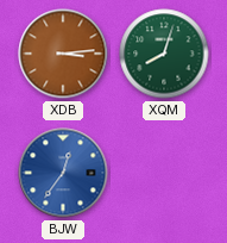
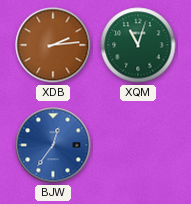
XDB: 3:14 -> 2:14 (53, 45)
XQM: 8:03 -> 11:03 (138, 45)
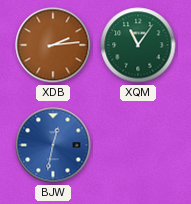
XQM: 11:03 -> 11:06 (138, 45)
BJW: 12:36 -> 12:32 (53, 145)
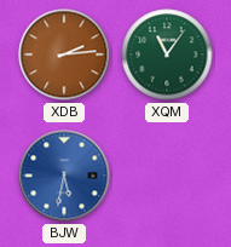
BJW: 12:32 -> 5:32 (64, 176)
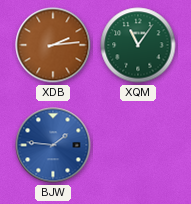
BJW: 5:32 -> 1:46 (53, 145)
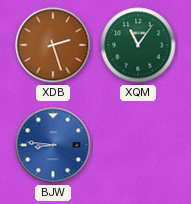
XDB: 2:14 -> 2:27 (53, 45)
BJW: 1:46 -> 8:46 (53, 145)
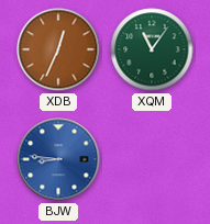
XDB: 2:27 -> 12:34 (58, 49)
